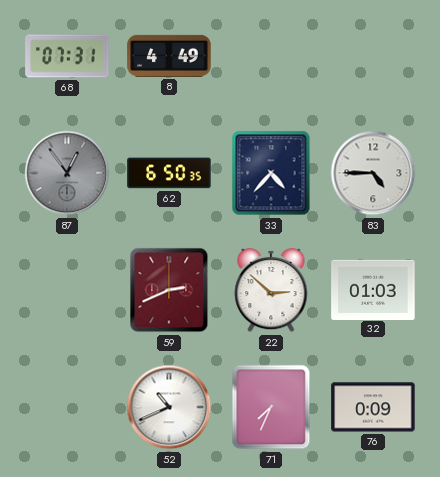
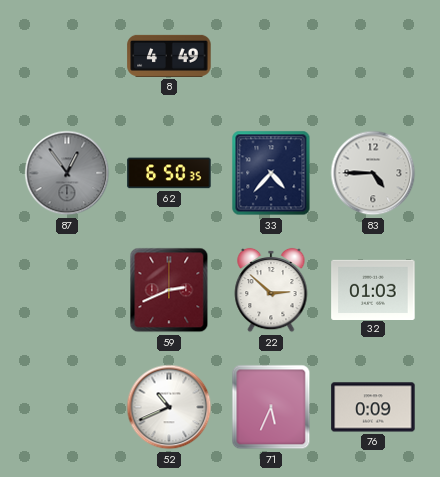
68: 07:31 -> none (67, 56)
71: 7:34 -> 5:34 (271, 407)
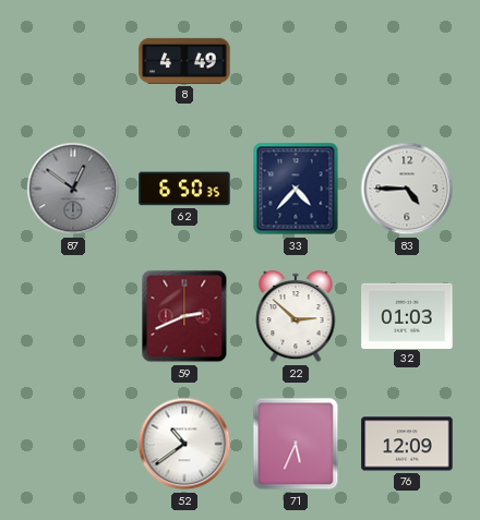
87: 12:54 -> 12:51 (73, 189)
52: 10:41 -> 10:39 (184, 444)
76: 0:09 -> 12:09 (407, 444)
